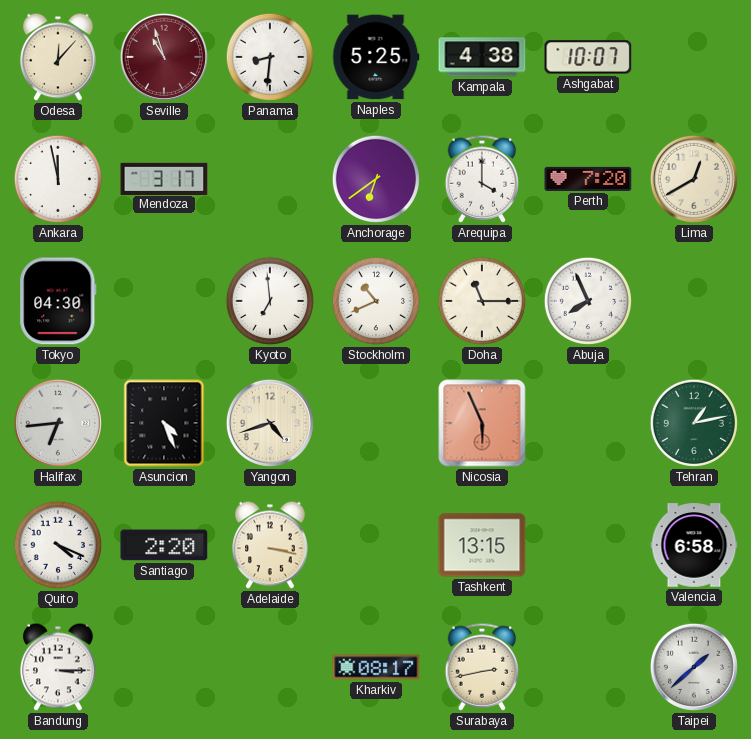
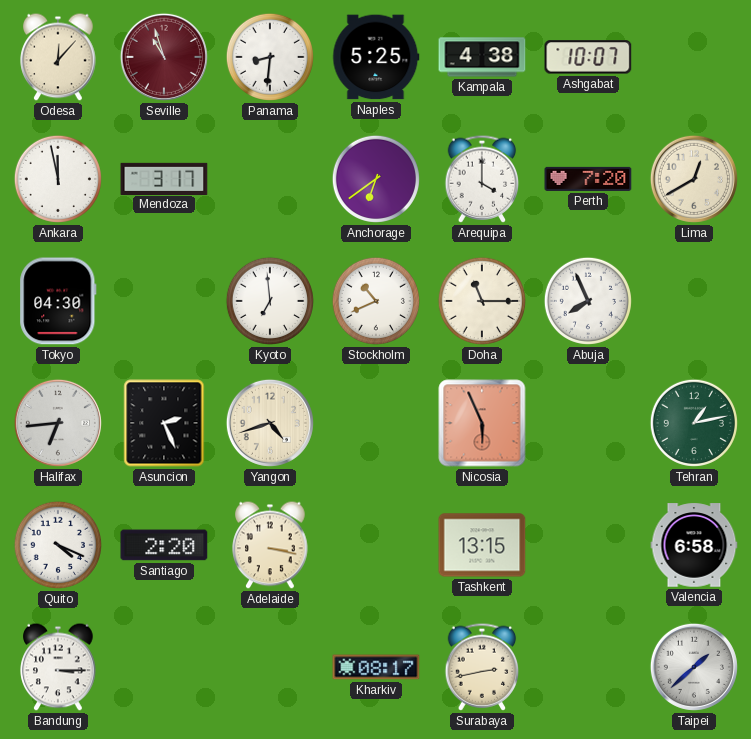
Asuncion: 4:26 -> 2:26 (164, 423)
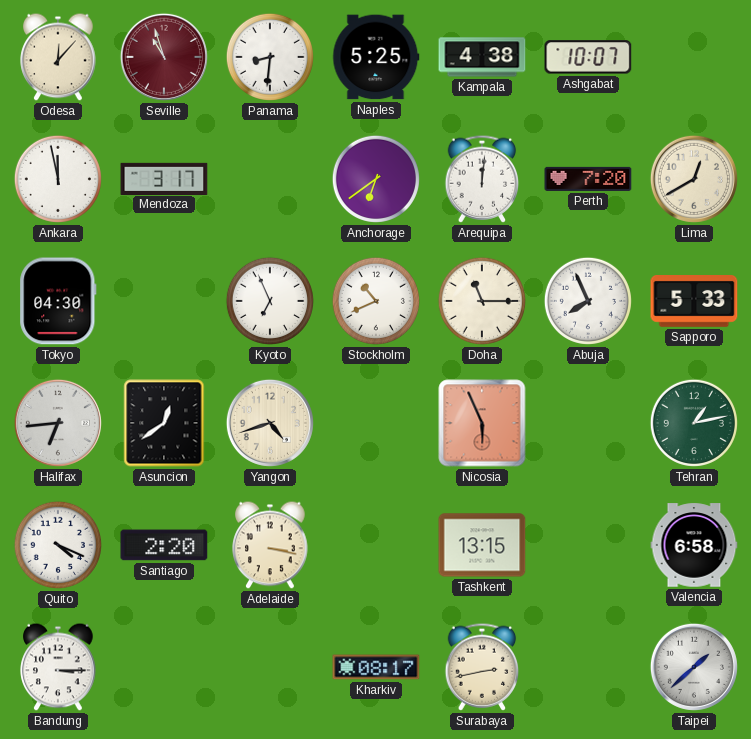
Arequipa: 4:00 -> 12:01 (482, 179)
Kyoto: 6:59 -> 6:56 (270, 301)
Sapporo: none -> 5:33 (694, 302)
Asuncion: 2:26 -> 12:39 (164, 423)
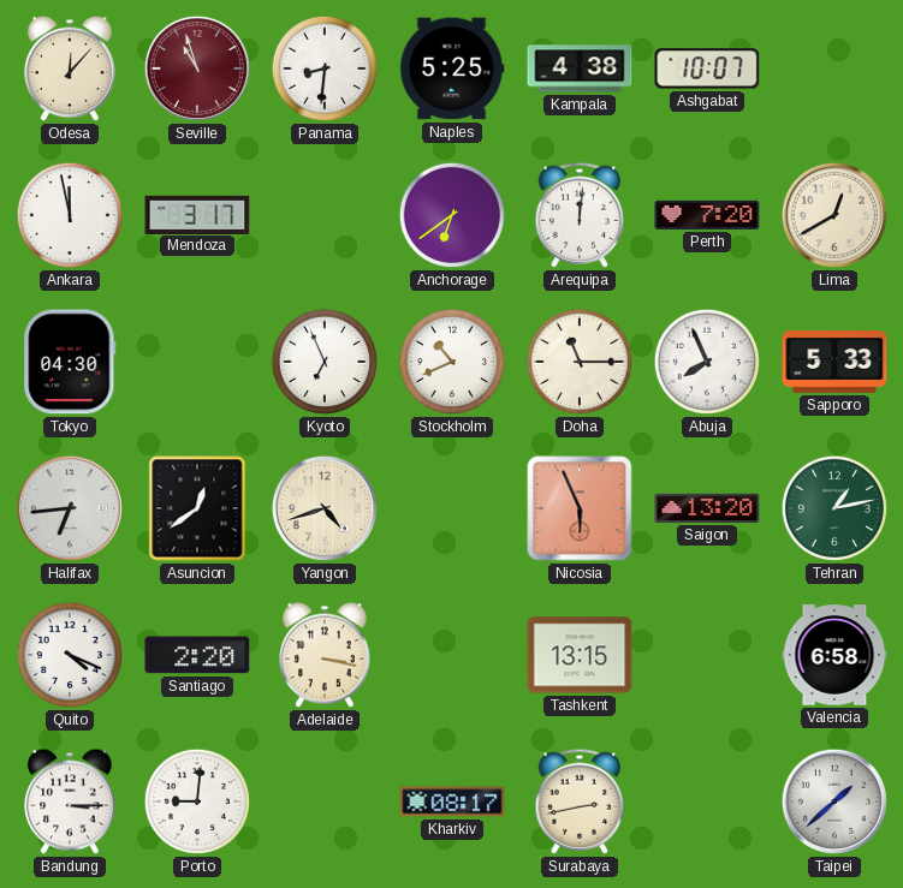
Saigon: none -> 13:20 (707, 508)
Porto: none -> 9:01 (197, 801)
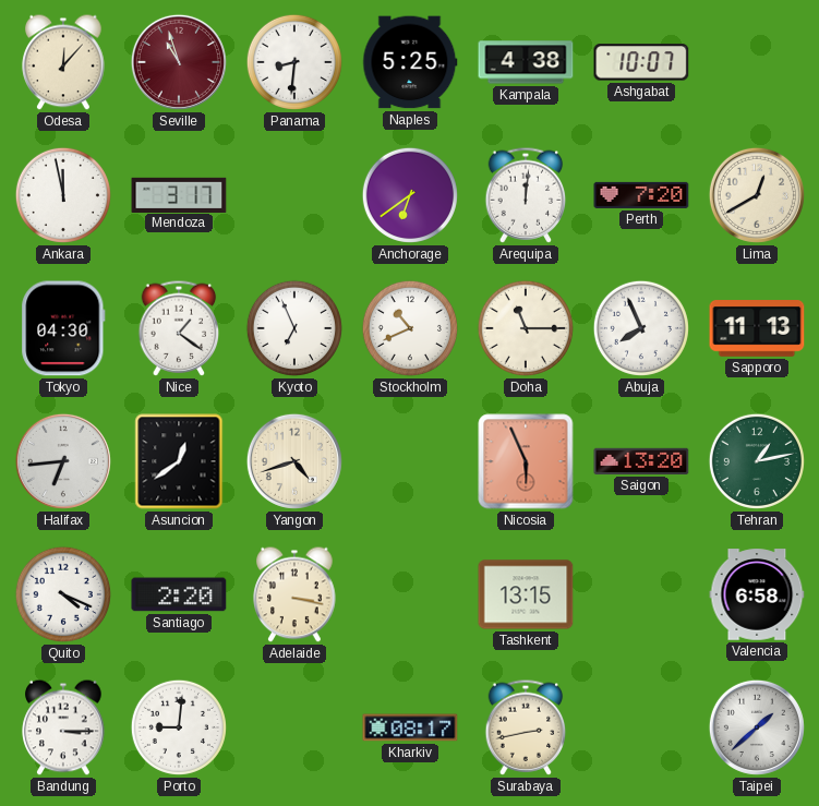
Nice: none -> 1:21 (179, 328)
Sapporo: 5:33 -> 11:13 (757, 329)
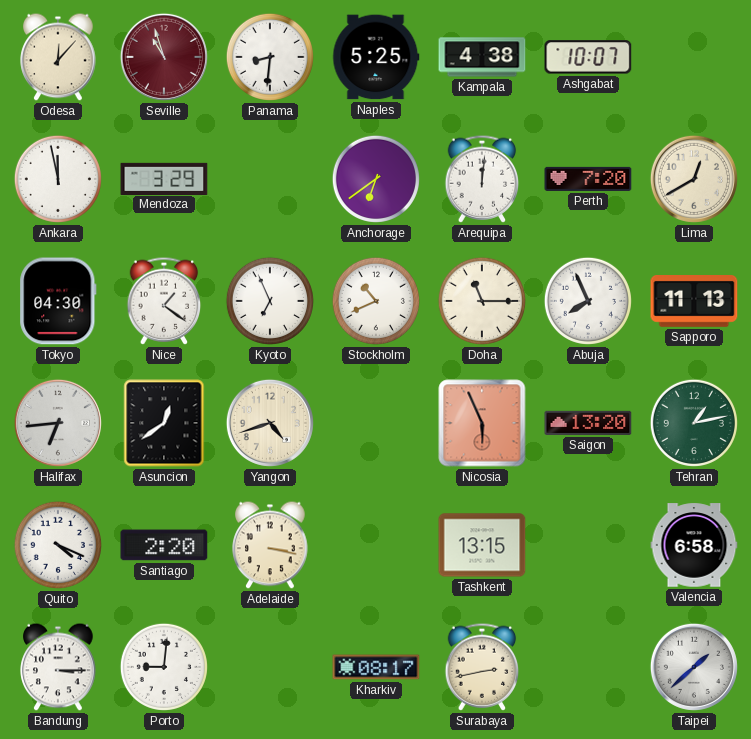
Mendoza: 3:17 -> 3:29 (164, 178)
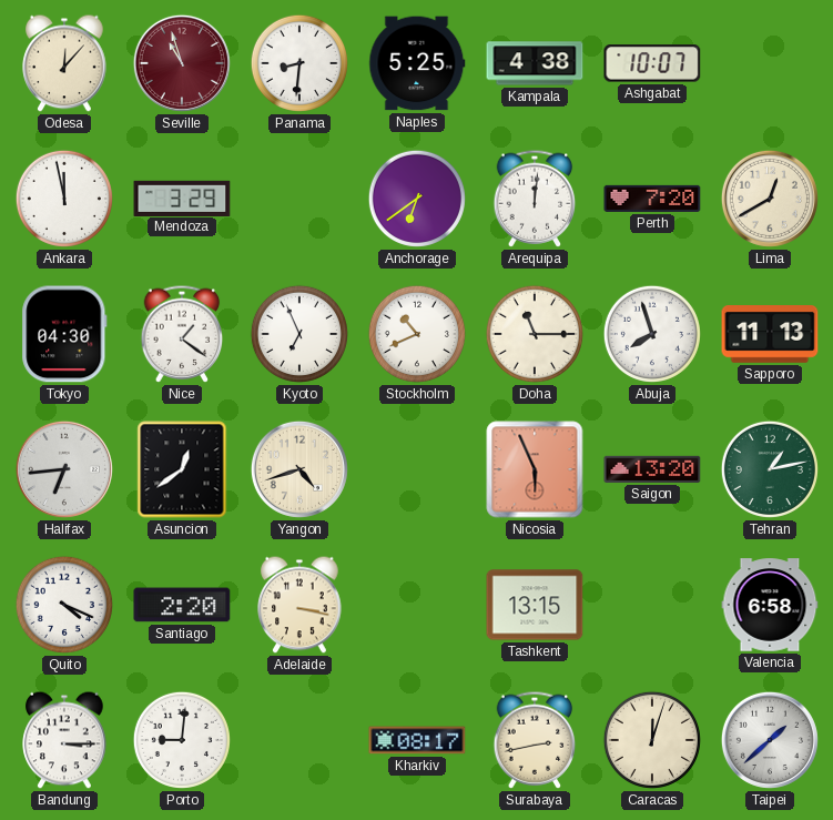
Abuja: 7:56 -> 7:57 (652, 334)
Caracas: none -> 12:03 (652, 740)
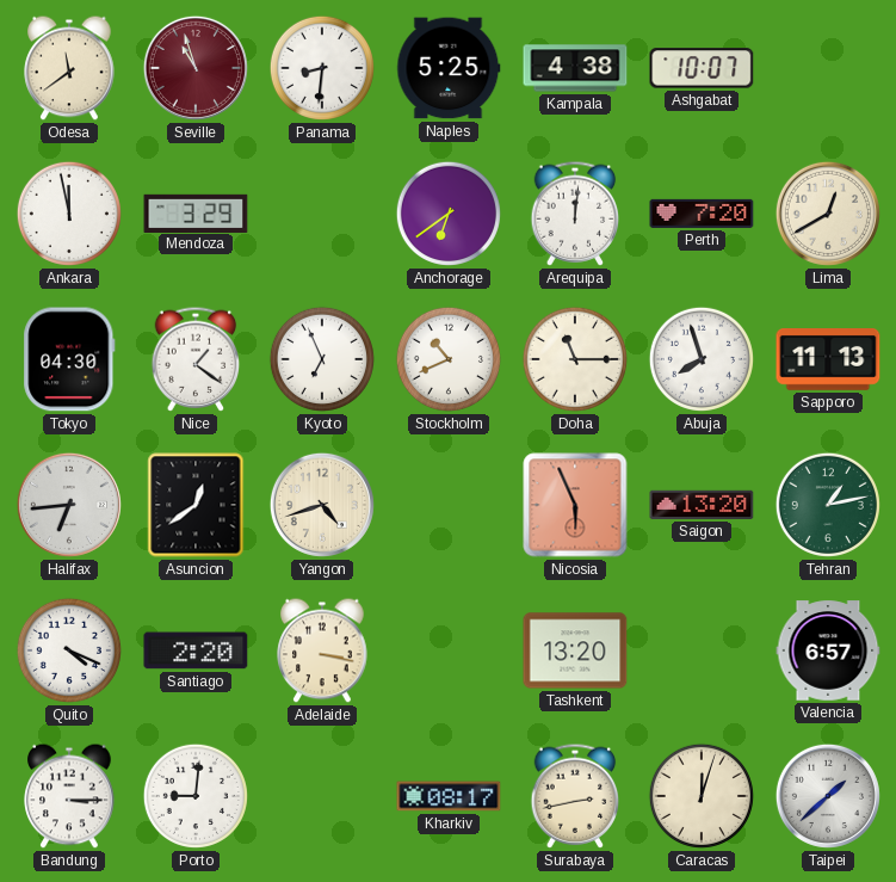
Odesa: 12:07 -> 11:39 (69, 68)
Tashkent: 13:15 -> 13:20 (575, 650)
Valencia: 6:58 -> 6:57 (828, 650)
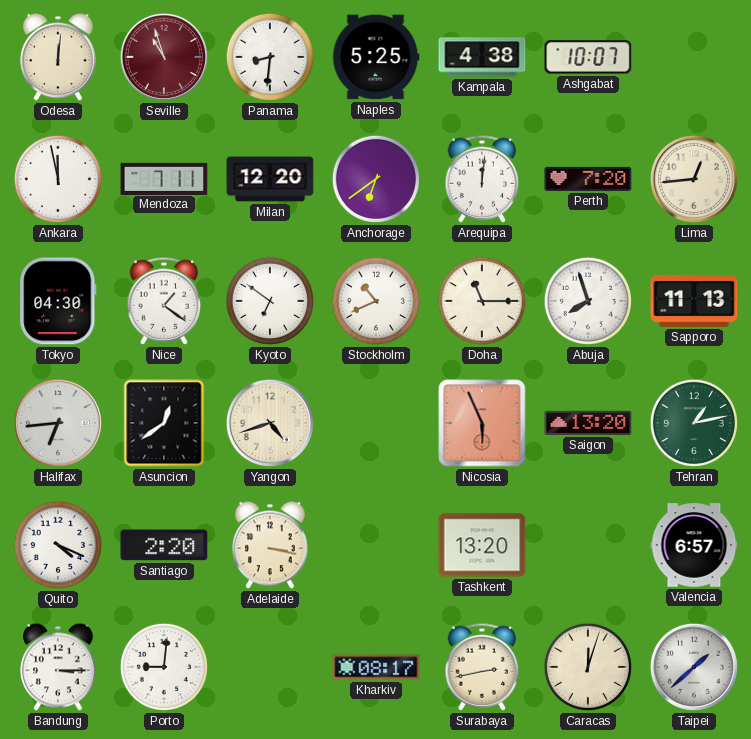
Odesa: 11:39 -> 12:01 (58, 57)
Mendoza: 3:29 -> 7:11 (164, 178)
Milan: none -> 12:20 (270, 179)
Lima: 12:40 -> 12:44 (694, 179)
Kyoto: 6:56 -> 6:51 (270, 301)
